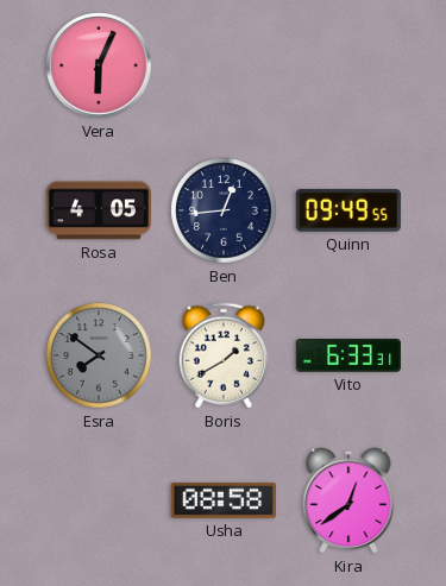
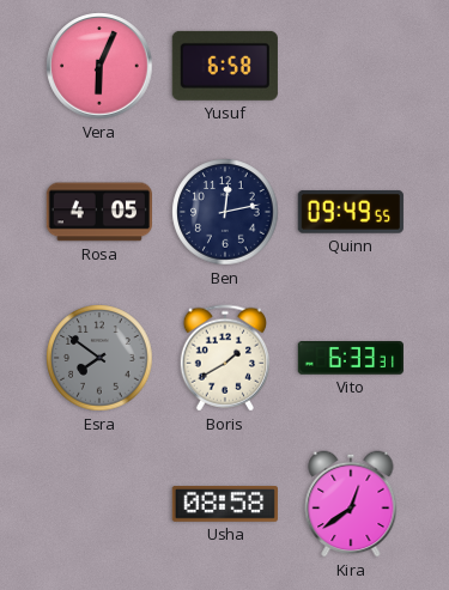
Yusuf: none -> 6:58 (225, 66)
Ben: 12:44 -> 12:13 (225, 212)
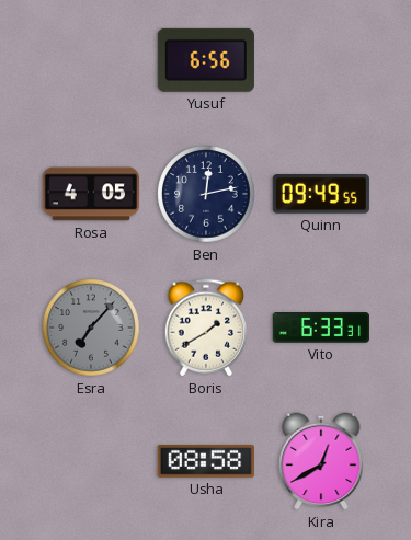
Vera: 6:04 -> none (99, 66)
Yusuf: 6:58 -> 6:56 (206, 60)
Esra: 7:51 -> 7:07 (91, 328)
Kira: 12:39 -> 12:40 (321, 461)
